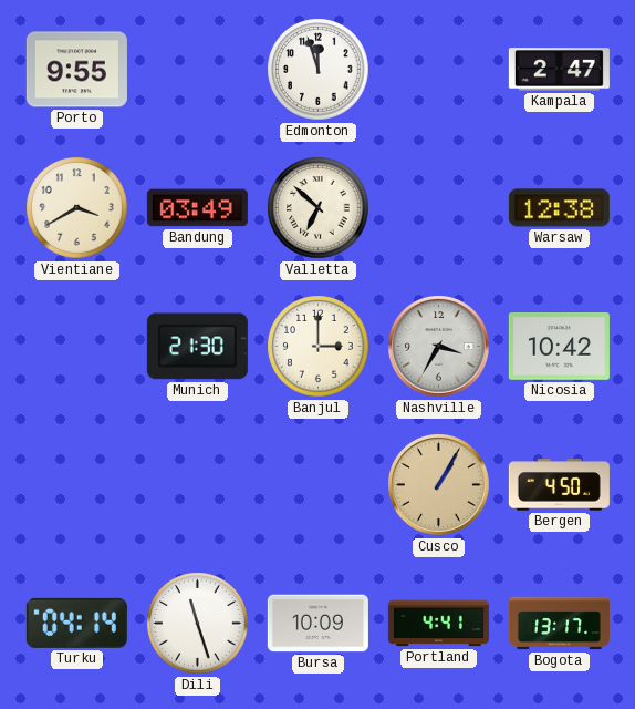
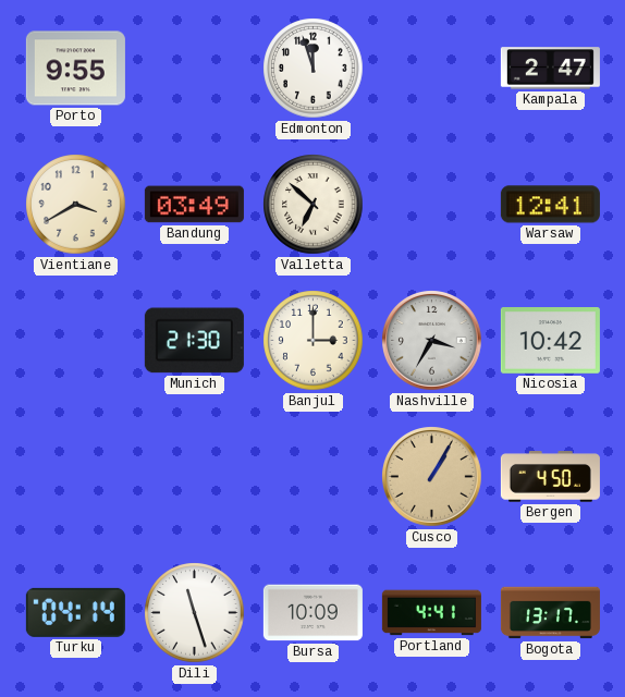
Warsaw: 12:38 -> 12:41 (550, 205)
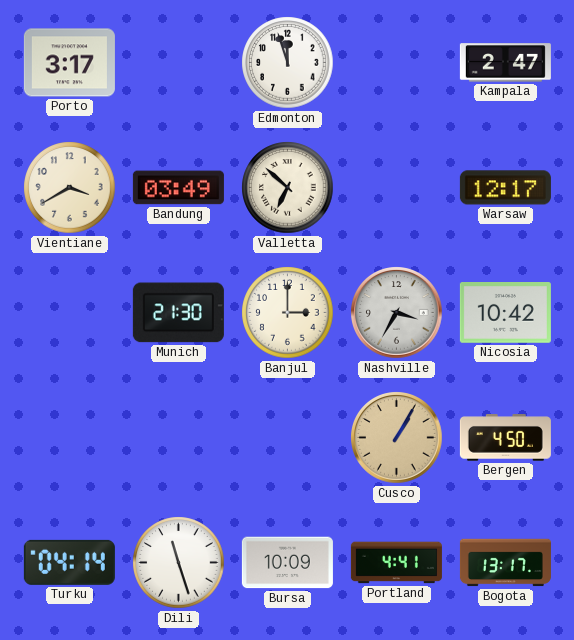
Porto: 9:55 -> 3:17 (69, 63)
Warsaw: 12:41 -> 12:17 (505, 188)
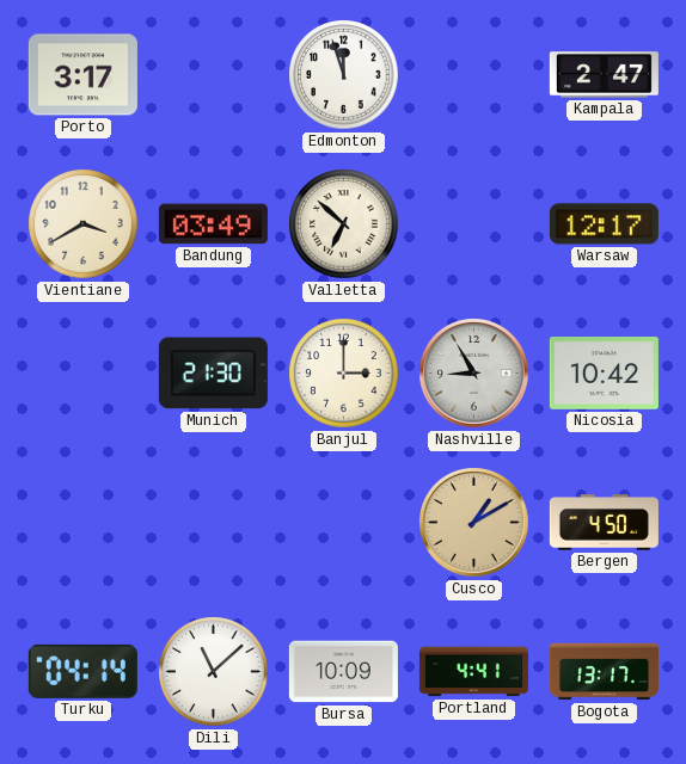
Nashville: 3:35 -> 8:55 (474, 374)
Cusco: 1:05 -> 1:10 (474, 523)
Dili: 11:27 -> 11:08 (214, 672)
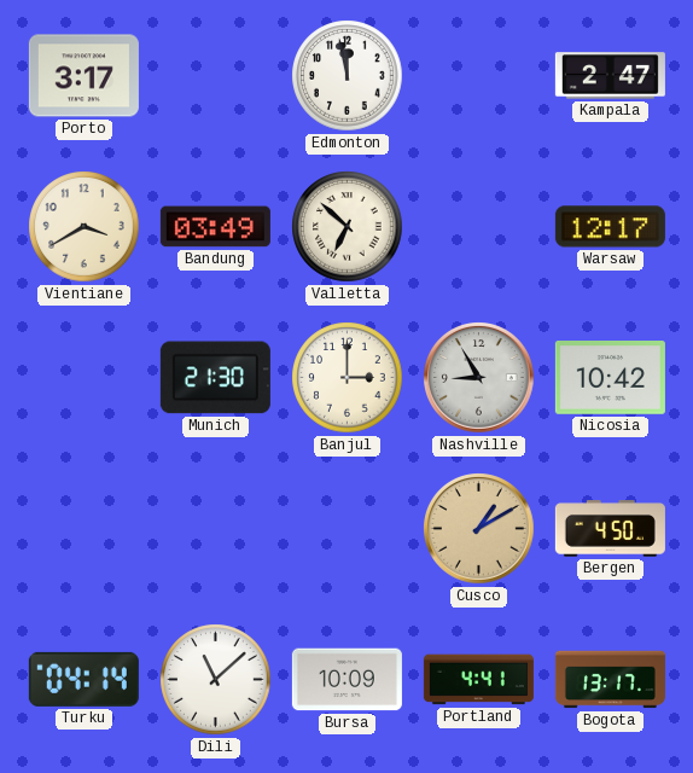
Edmonton: 11:57 -> 11:58 (348, 76)
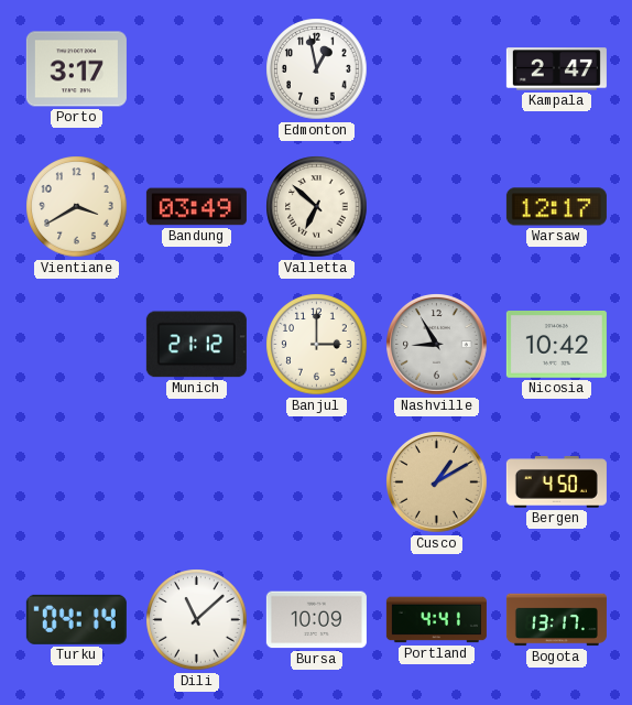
Edmonton: 11:58 -> 12:58 (317, 69)
Munich: 21:30 -> 21:12 (196, 345)
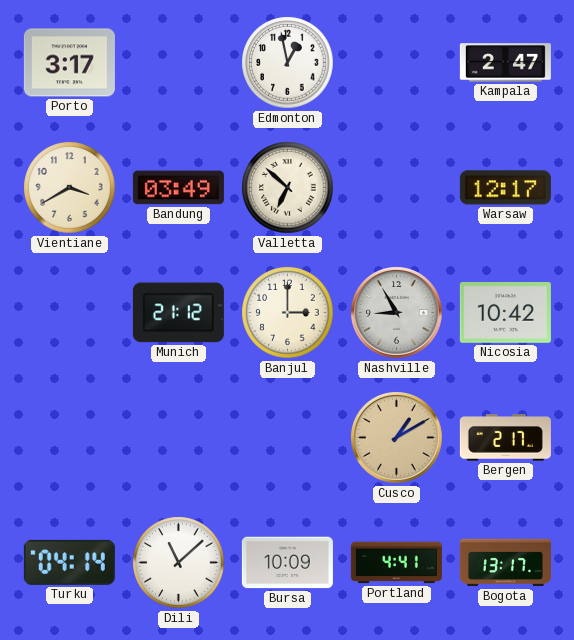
Bergen: 4:50 -> 2:17 (505, 438)
